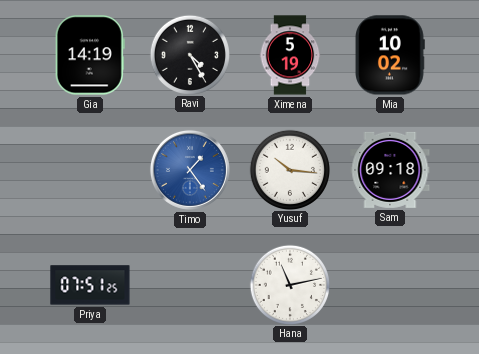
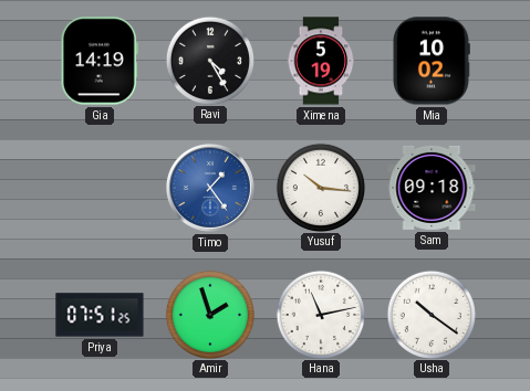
Amir: none -> 1:57 (209, 314)
Usha: none -> 10:21 (430, 314)
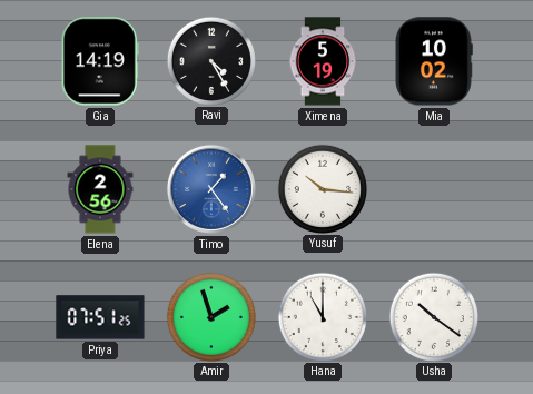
Elena: none -> 2:56 (100, 189)
Sam: 09:18 -> none (432, 188)
Hana: 11:13 -> 11:00 (322, 316)
